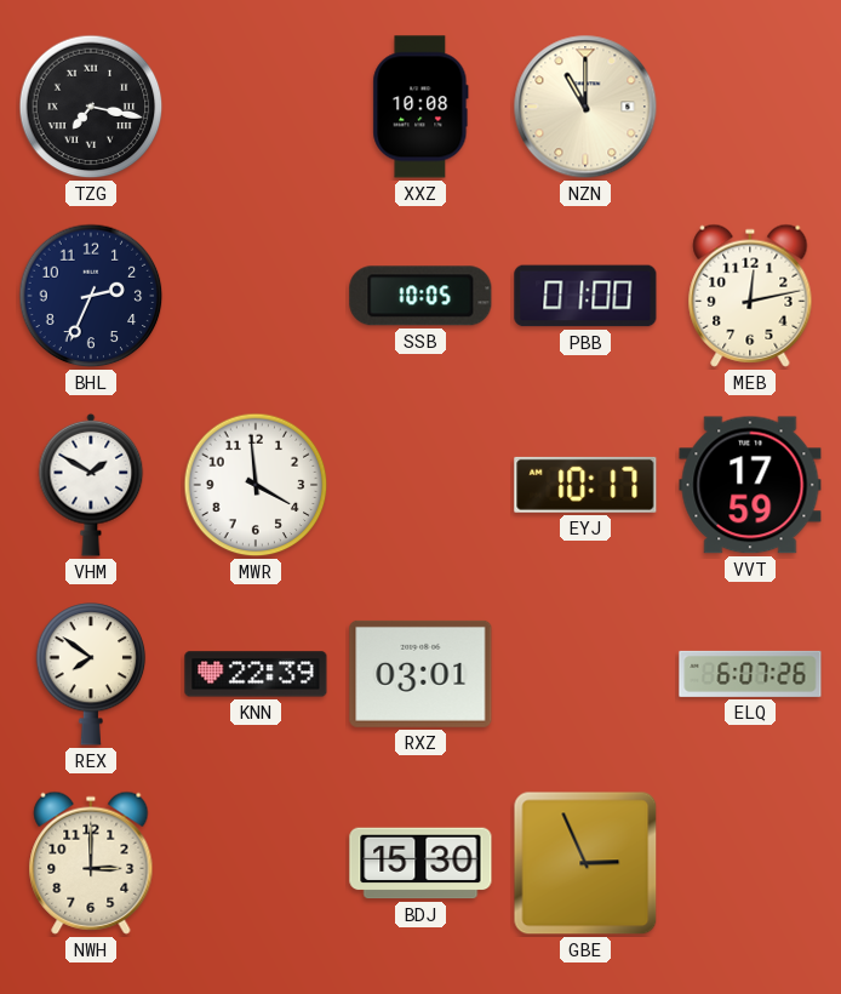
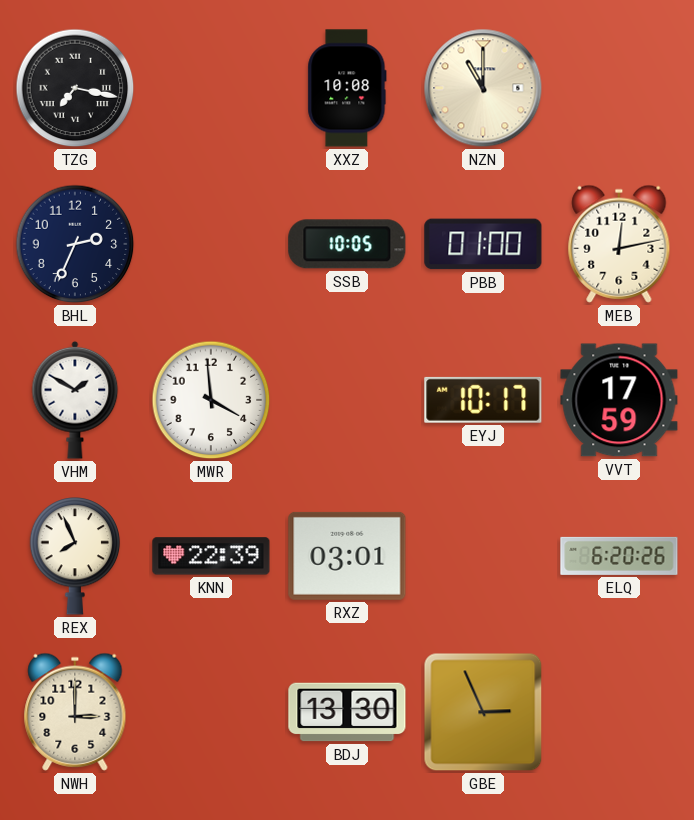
REX: 7:51 -> 7:56 (75, 556)
ELQ: 6:07 -> 6:20 (619, 556)
BDJ: 15:30 -> 13:30 (347, 712)
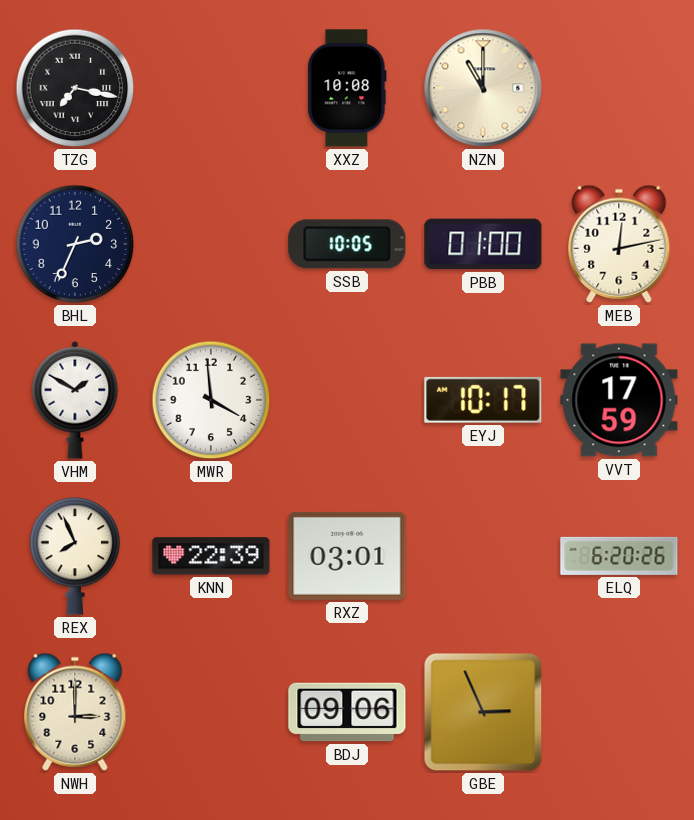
BDJ: 13:30 -> 09:06 (347, 712)
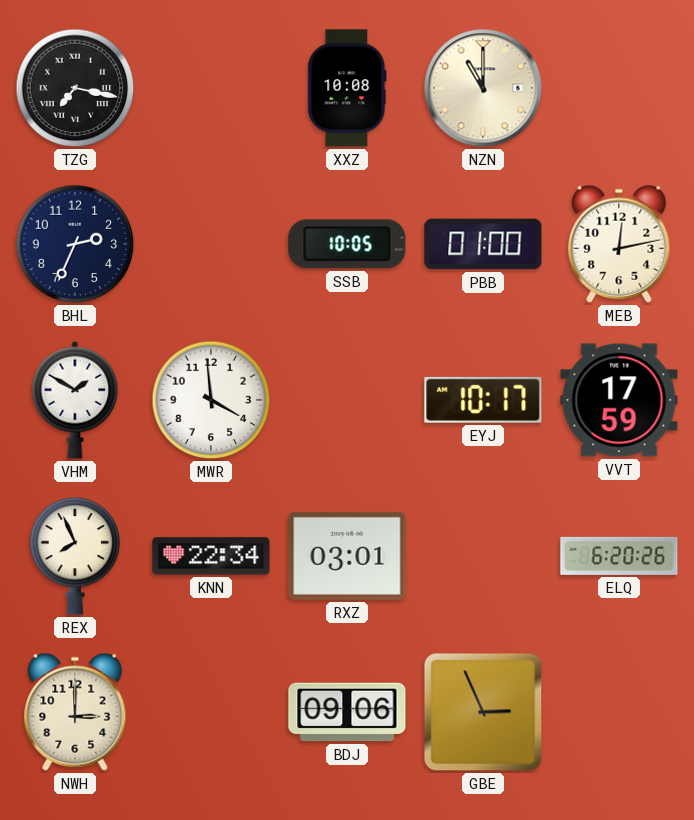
KNN: 22:39 -> 22:34 (211, 556)
